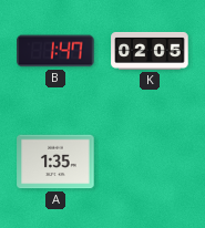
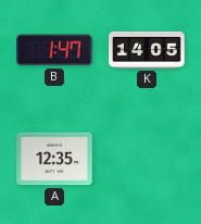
K: 02:05 -> 14:05 (147, 50)
A: 1:35 -> 12:35 (54, 159)
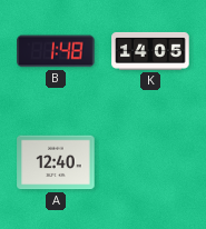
B: 1:47 -> 1:48 (56, 51)
A: 12:35 -> 12:40 (56, 162)
